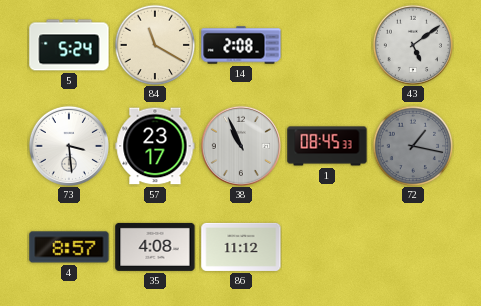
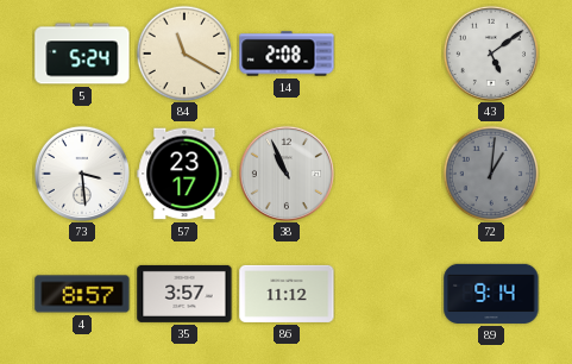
1: 08:45 -> none (327, 146)
72: 1:17 -> 1:01 (491, 174)
35: 4:08 -> 3:57 (184, 294)
89: none -> 9:14 (491, 294)
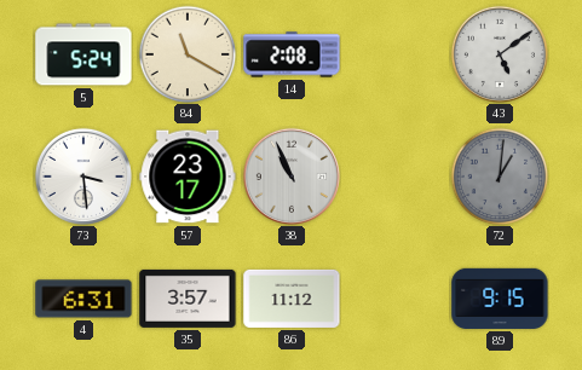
4: 8:57 -> 6:31 (83, 299)
89: 9:14 -> 9:15 (500, 299)
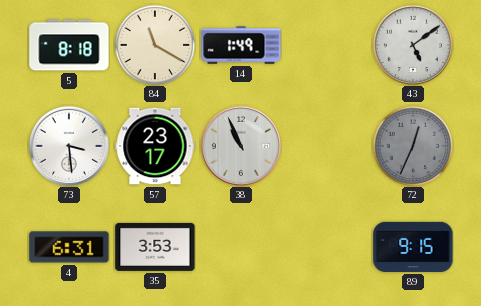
5: 5:24 -> 8:18 (69, 45)
14: 2:08 -> 1:49 (241, 45)
72: 1:01 -> 12:34 (413, 146)
35: 3:57 -> 3:53 (155, 247)
86: 11:12 -> none (292, 299)
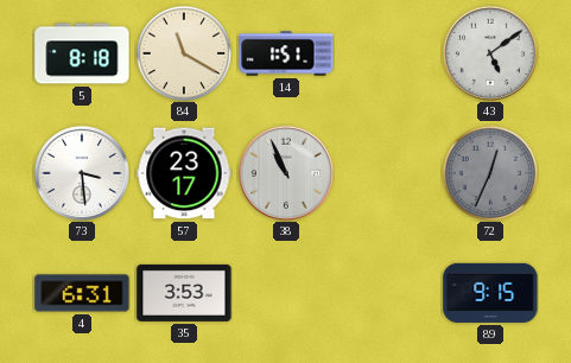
14: 1:49 -> 1:51 (286, 53)
